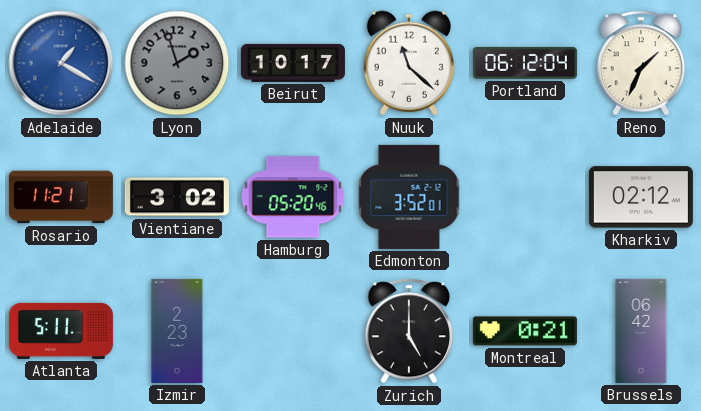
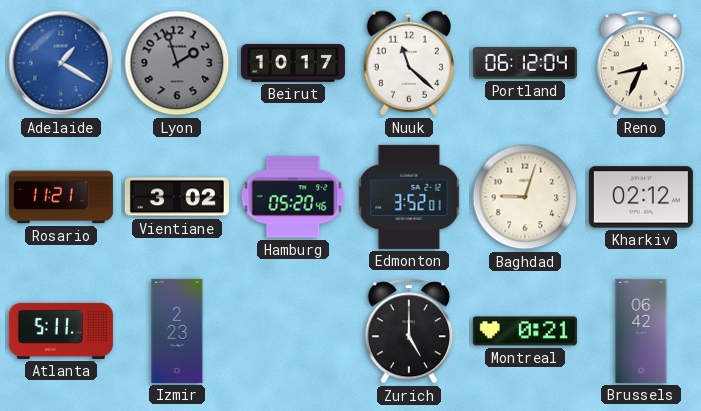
Reno: 1:34 -> 8:34 (641, 63)
Baghdad: none -> 9:03 (525, 197)
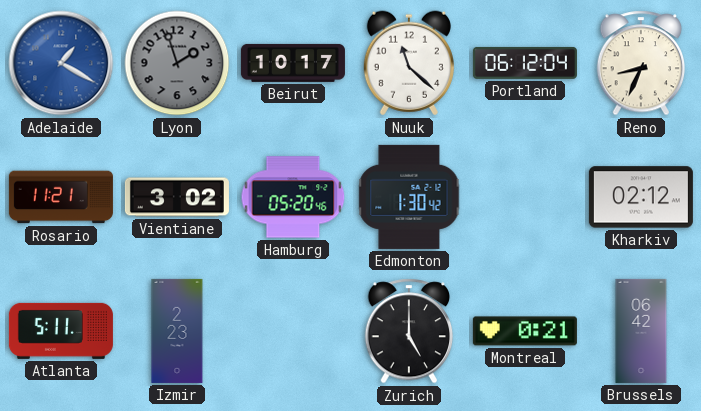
Edmonton: 3:52 -> 1:30 (409, 197)
Baghdad: 9:03 -> none (525, 197)
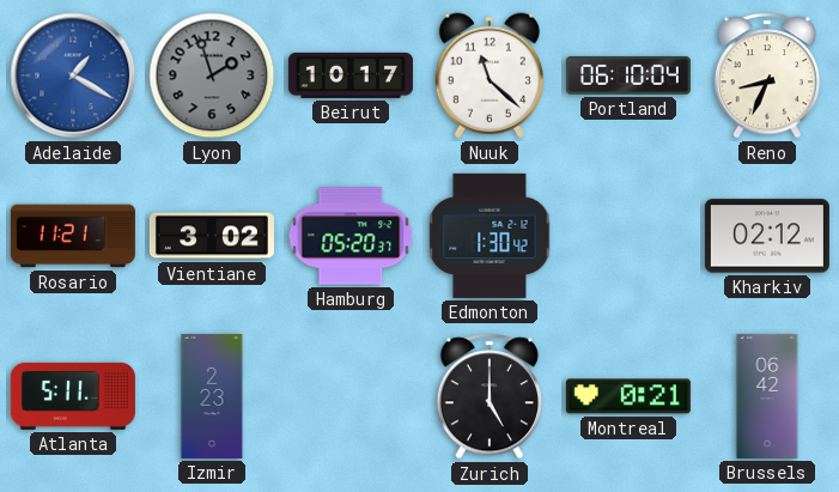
Portland: 06:12 -> 06:10 (628, 75)
Hamburg: 05:20:46 -> 05:20:37 (351, 236)
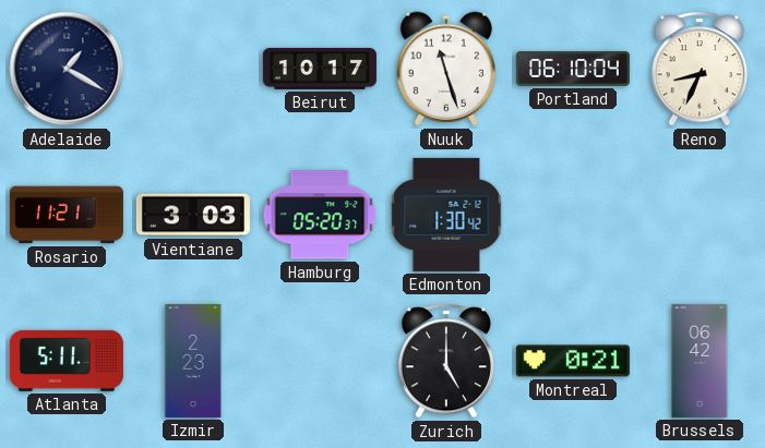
Adelaide dial: blue -> navy (67, 69)
Lyon: 1:57 -> none (212, 75)
Nuuk: 11:22 -> 11:27 (446, 69)
Vientiane: 3:02 -> 3:03 (193, 215)
Kharkiv: 02:12 -> none (767, 236)
